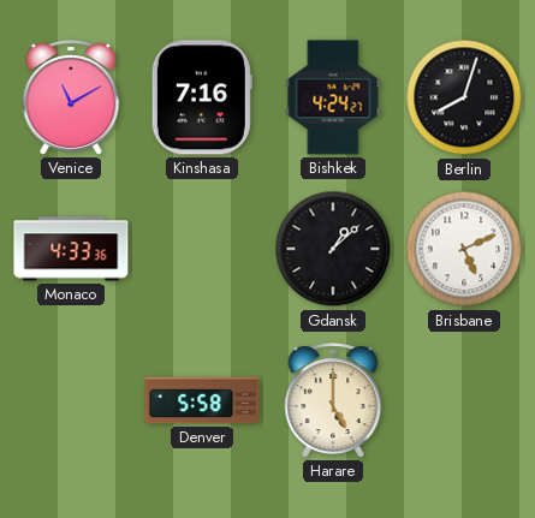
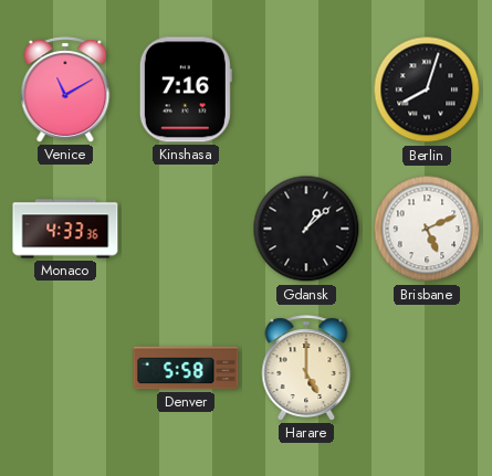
Bishkek: 4:24 -> none (333, 97)
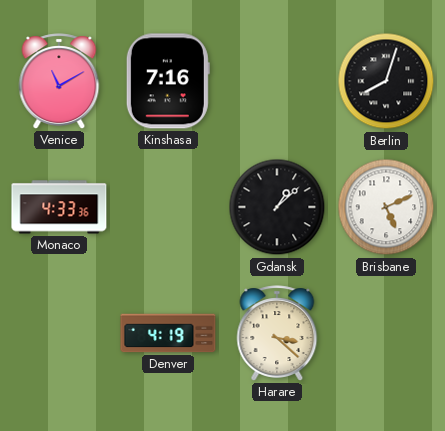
Denver: 5:58 -> 4:19 (168, 333)
Harare: 5:00 -> 3:22 (277, 333)
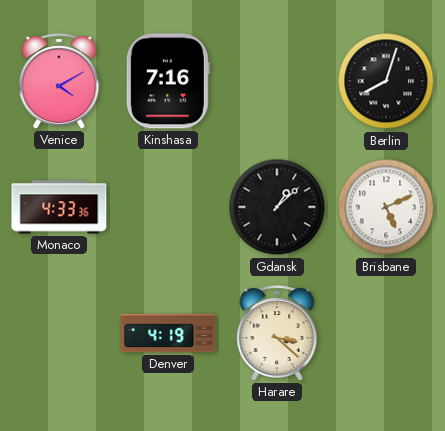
Venice: 11:10 -> 4:10 (59, 81)
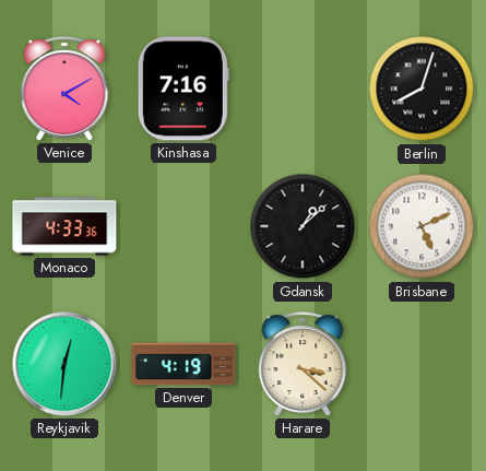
Reykjavik: none -> 12:31 (64, 364)
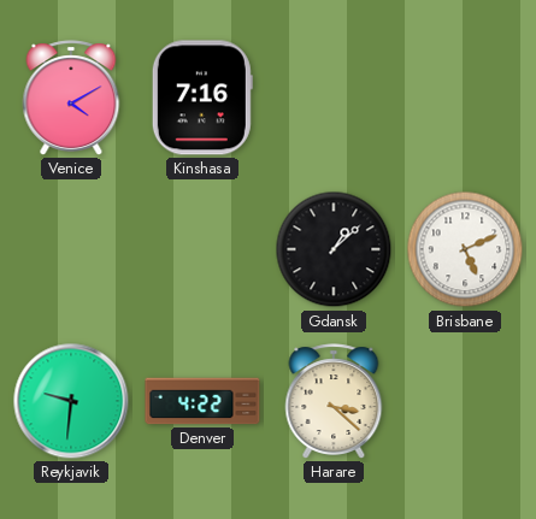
Berlin: 8:03 -> none (422, 89)
Monaco: 4:33 -> none (64, 226)
Reykjavik: 12:31 -> 9:31 (71, 401)
Denver: 4:19 -> 4:22 (202, 401)
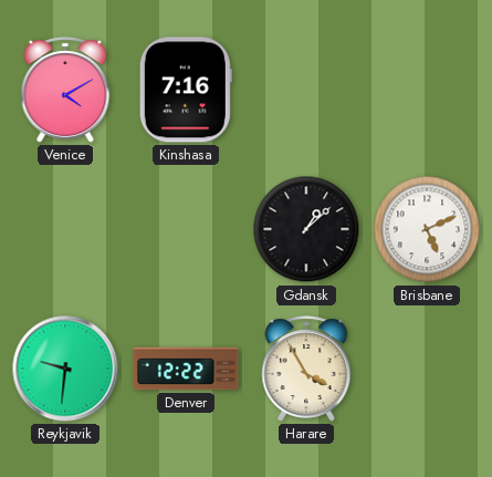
Denver: 4:22 -> 12:22 (186, 369)
Harare: 3:22 -> 3:55 (306, 369)
